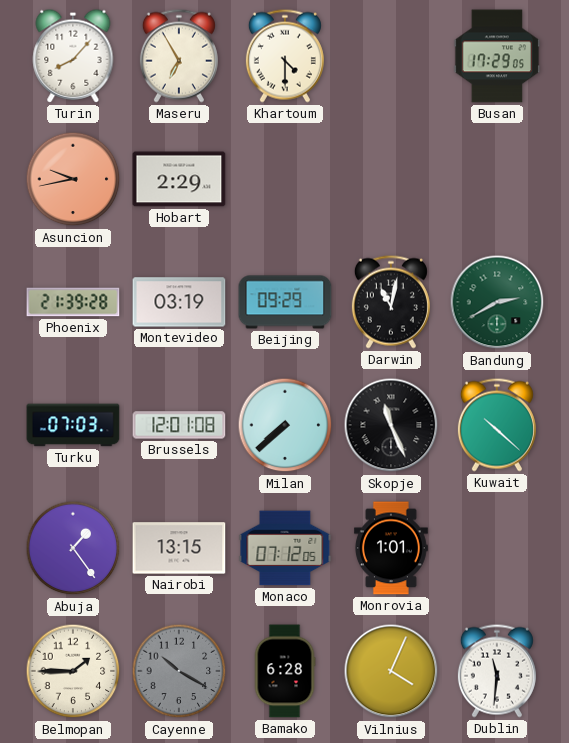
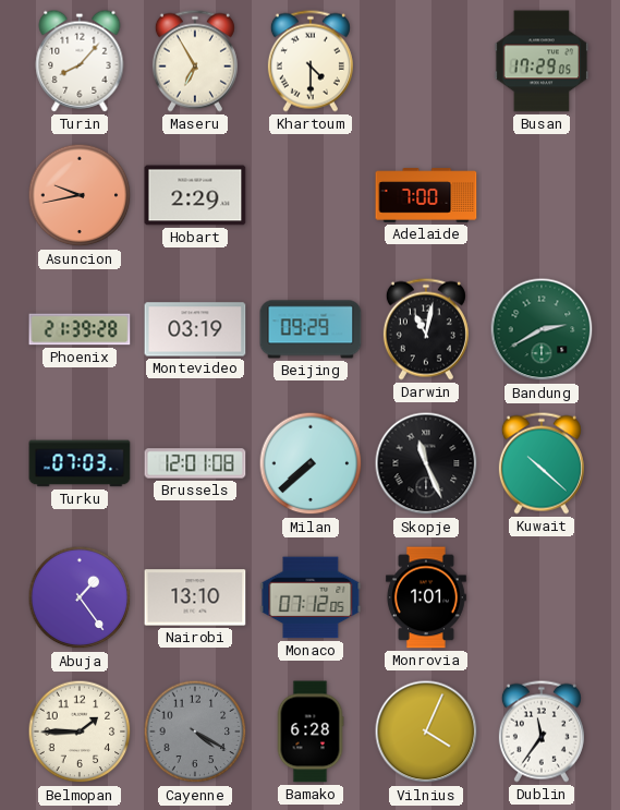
Adelaide: none -> 7:00 (426, 195)
Nairobi: 13:15 -> 13:10 (195, 597)
Cayenne: 10:20 -> 4:20 (195, 732)
Dublin: 11:31 -> 11:36 (542, 732)
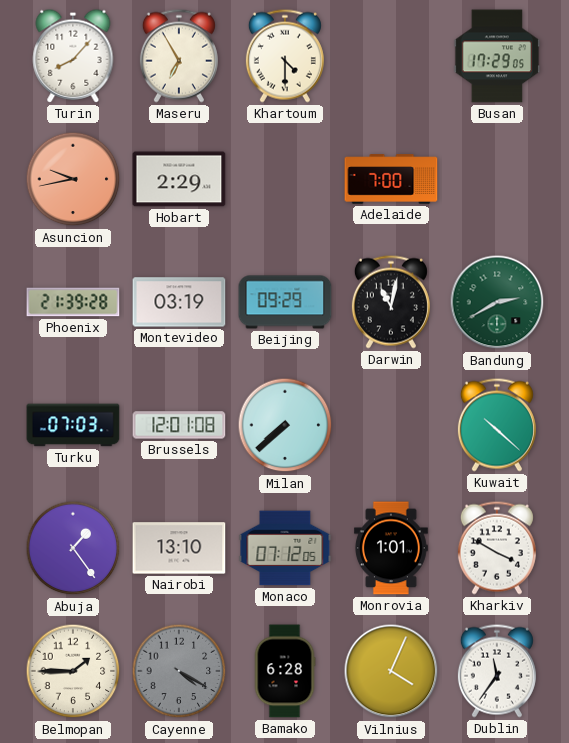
Skopje: 11:26 -> none (426, 463)
Kharkiv: none -> 3:50 (497, 548)
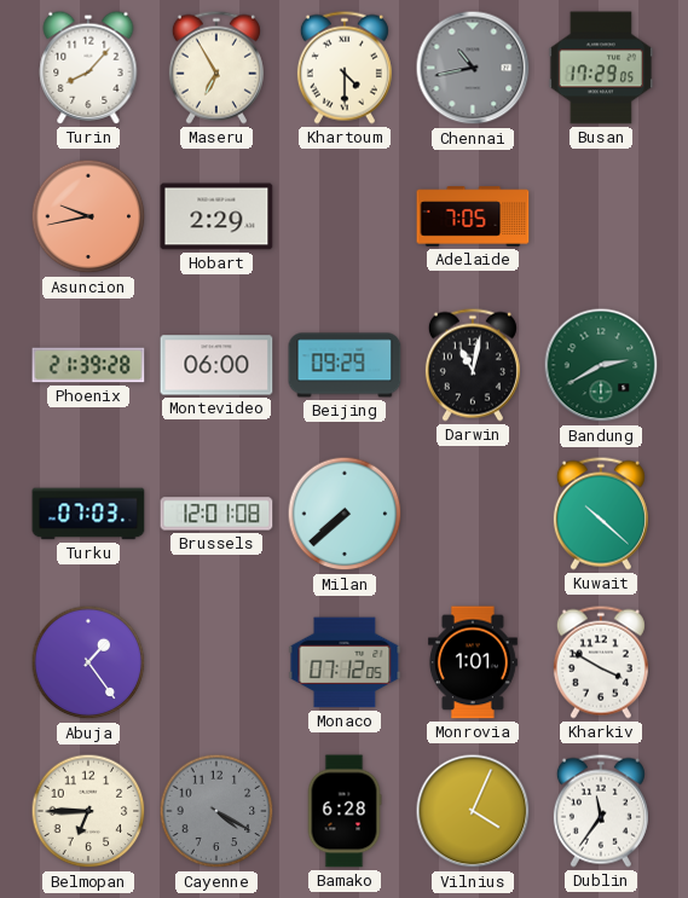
Chennai: none -> 10:43 (473, 68)
Adelaide: 7:00 -> 7:05 (473, 216)
Montevideo: 03:19 -> 06:00 (216, 365)
Nairobi: 13:10 -> none (179, 548)
Belmopan: 1:45 -> 6:45 (88, 811)
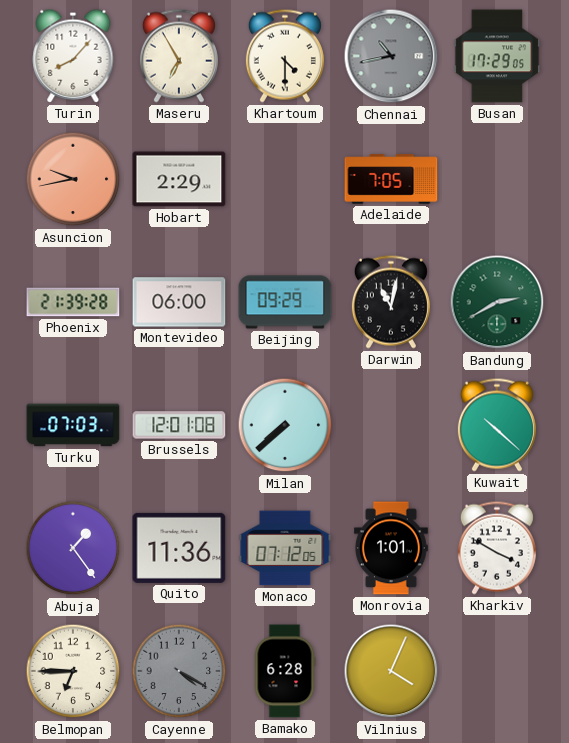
Quito: none -> 11:36 (179, 548)
Dublin: 11:36 -> none (601, 811)
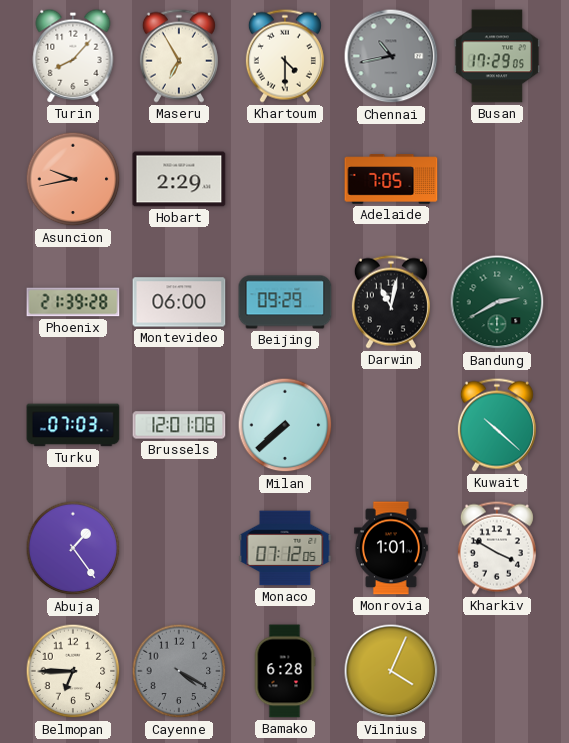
Quito: 11:36 -> none (179, 548)
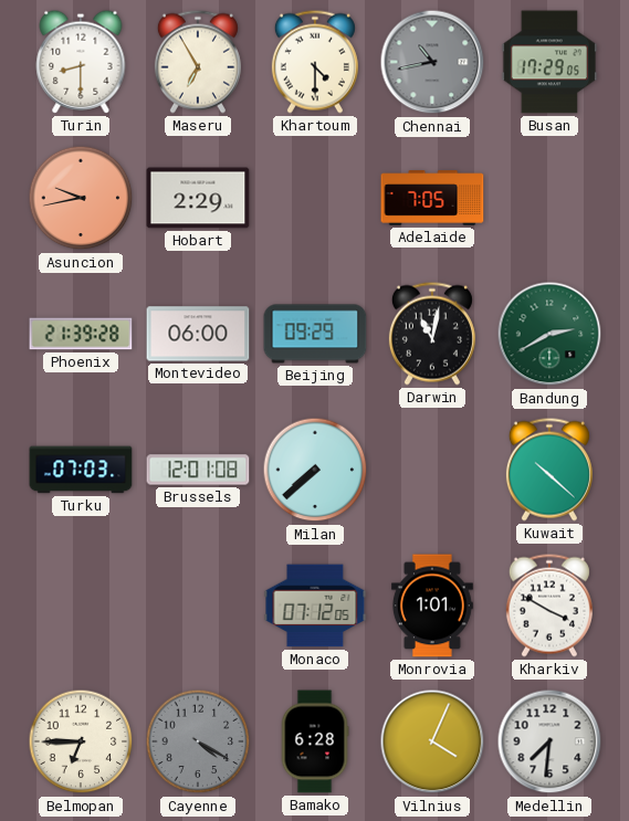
Turin: 8:07 -> 8:30 (81, 62)
Abuja: 1:24 -> none (73, 548)
Medellin: none -> 7:31 (549, 741)
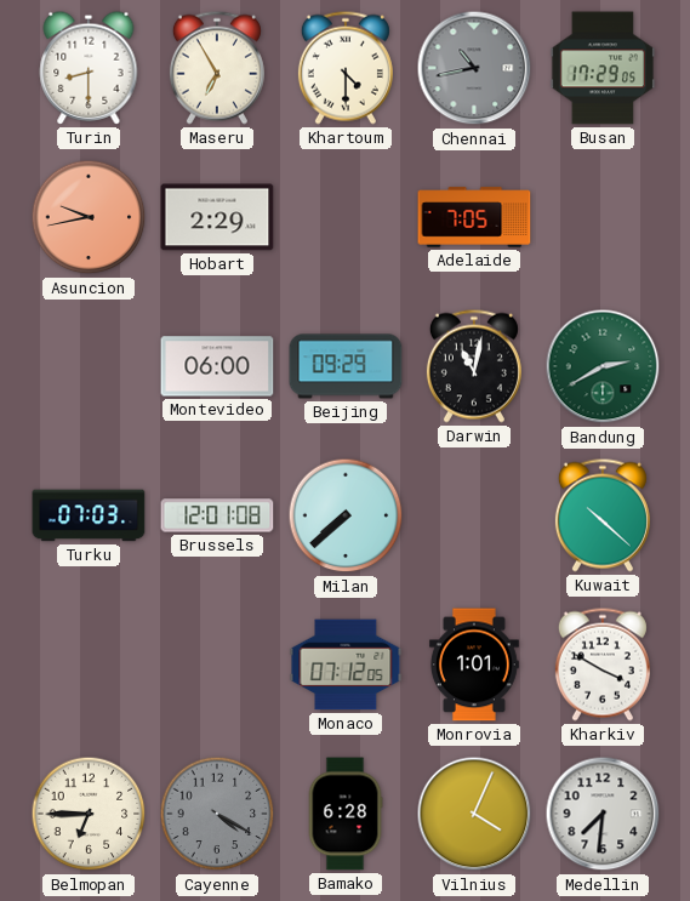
Phoenix: 21:39 -> none (81, 334)
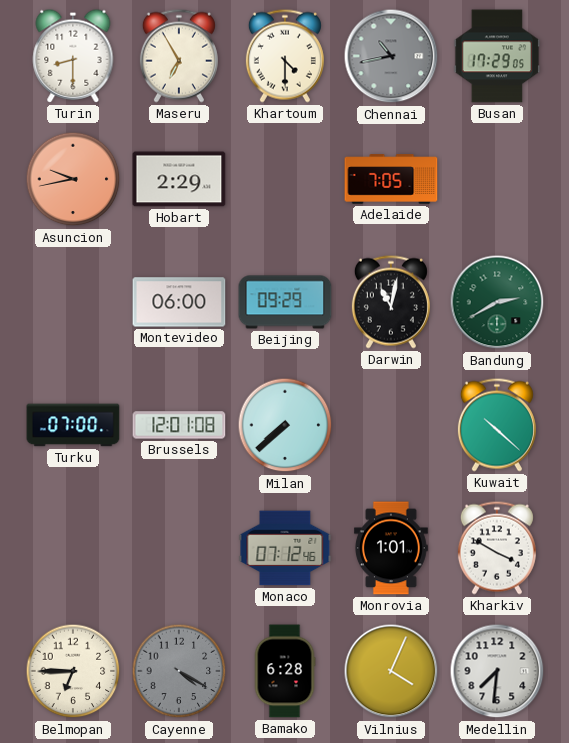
Turku: 07:03 -> 07:00 (73, 425)
Monaco: 07:12:05 -> 07:12:46 (285, 548)
